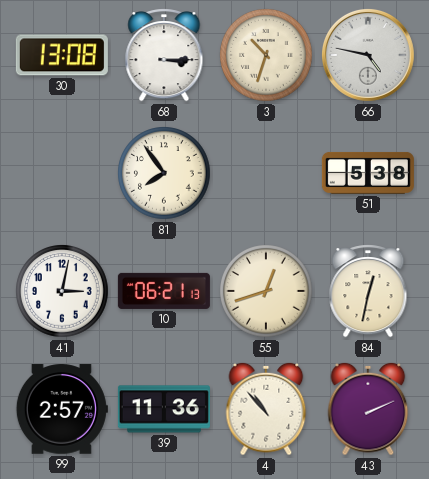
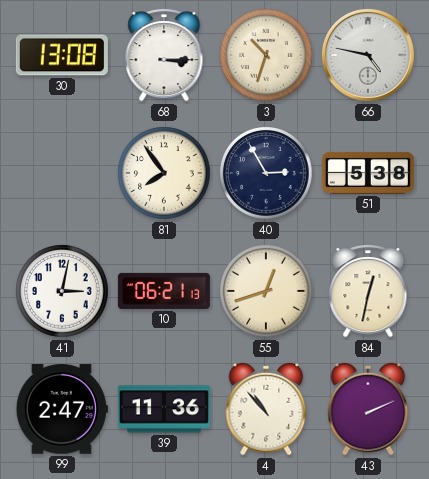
40: none -> 2:55 (266, 173)
99: 2:57 -> 2:47 (62, 409)
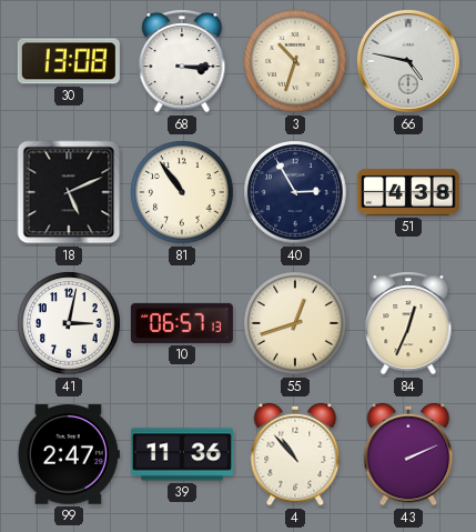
18: none -> 5:11 (69, 192)
81: 7:54 -> 10:54 (182, 192)
51: 5:38 -> 4:38 (408, 192)
10: 06:21 -> 06:57 (182, 323)
84: 12:32 -> 12:34 (408, 324)
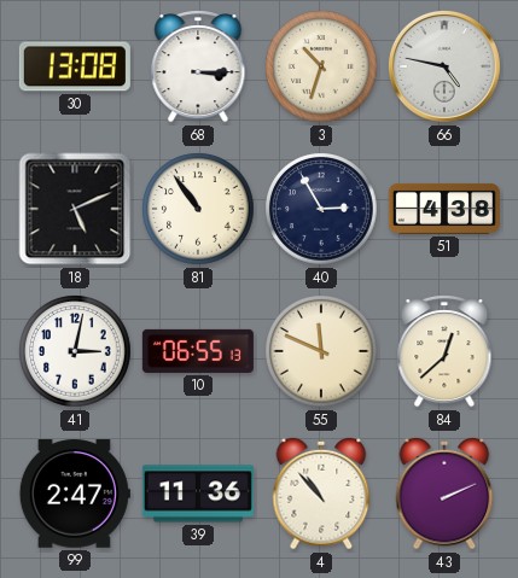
10: 06:57 -> 06:55 (198, 351)
55: 12:42 -> 11:49 (321, 351)
84: 12:34 -> 12:38 (444, 352)
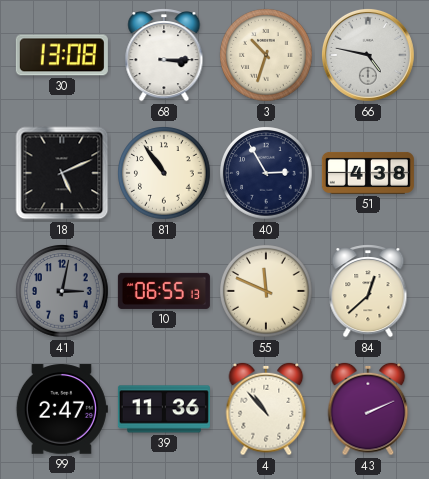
41 dial: white -> grey (62, 291)
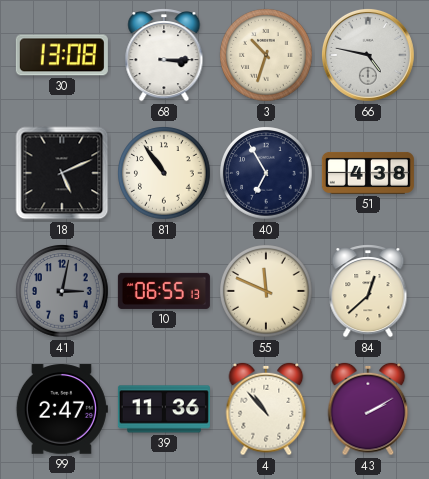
40: 2:55 -> 6:55 (266, 173)
43: 2:11 -> 2:10 (368, 409)
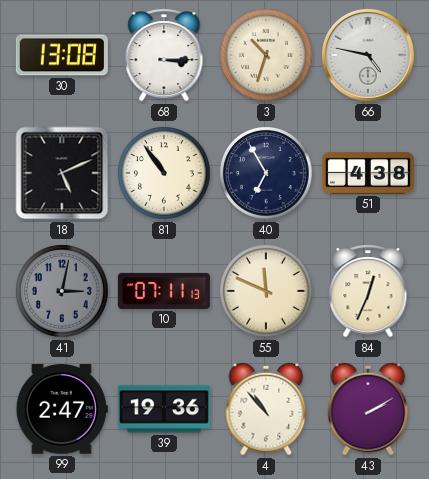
10: 06:55 -> 07:11 (164, 291)
84: 12:38 -> 12:34 (368, 292)
39: 11:36 -> 19:36 (164, 409)
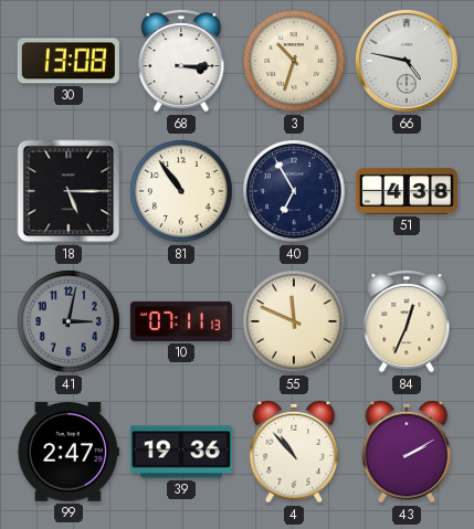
18: 5:11 -> 5:15 (69, 191)
